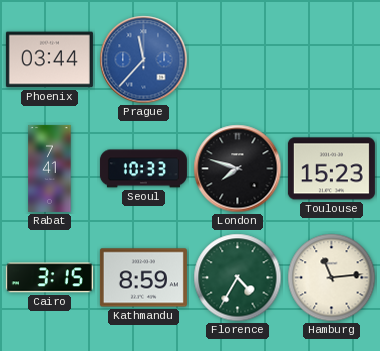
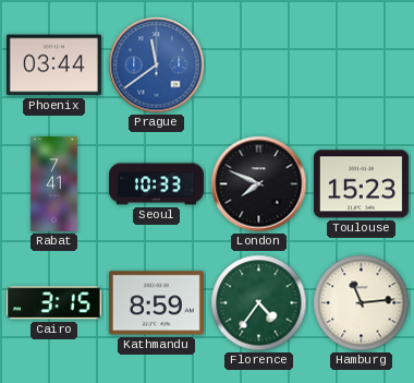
Prague: 11:37 -> 11:39 (157, 65)
London: 7:48 -> 7:49 (259, 184)
Florence: 4:35 -> 4:36 (259, 303)
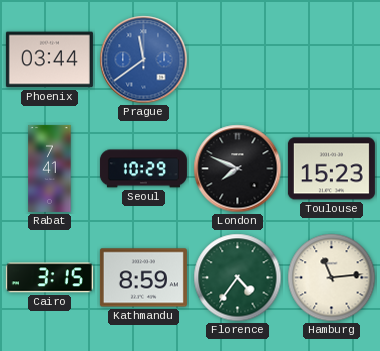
Seoul: 10:33 -> 10:29 (143, 169)
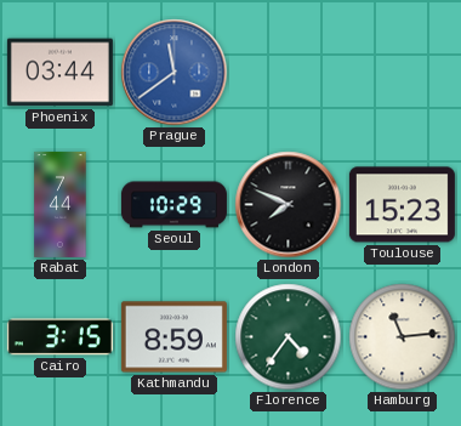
Rabat: 7:41 -> 7:44 (61, 204)
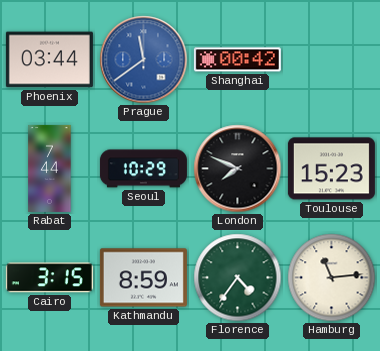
Shanghai: none -> 00:42 (237, 60)
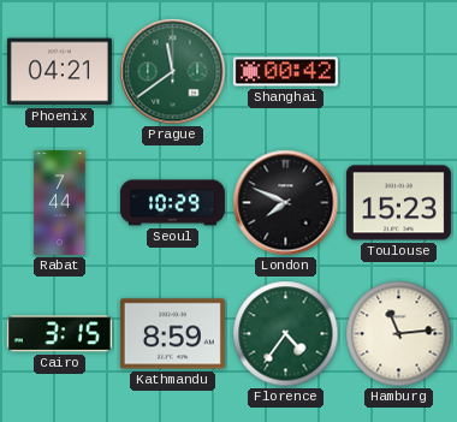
Phoenix: 03:44 -> 04:21 (59, 72)
Prague dial: blue -> green (173, 72)
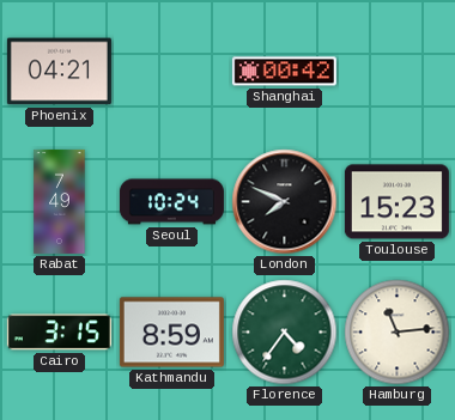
Prague: 11:39 -> none (173, 72)
Rabat: 7:44 -> 7:49 (60, 201)
Seoul: 10:29 -> 10:24 (171, 202)
